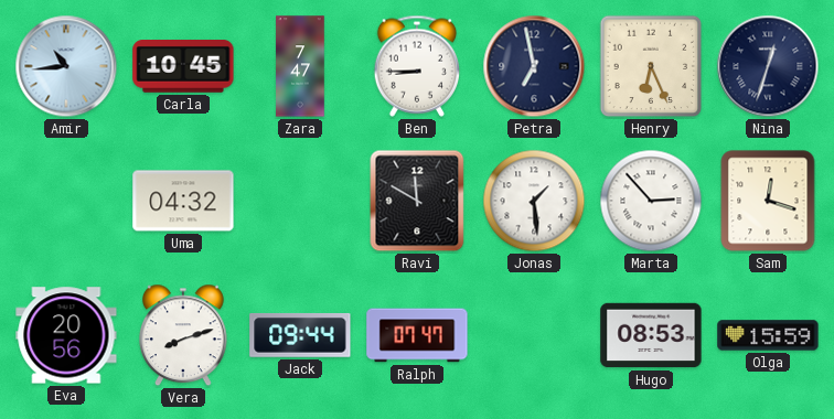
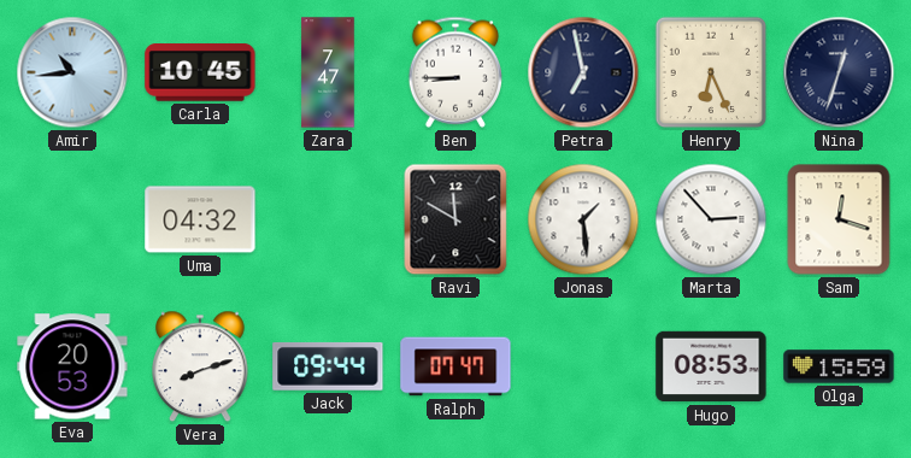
Eva: 20:56 -> 20:53 (72, 366)
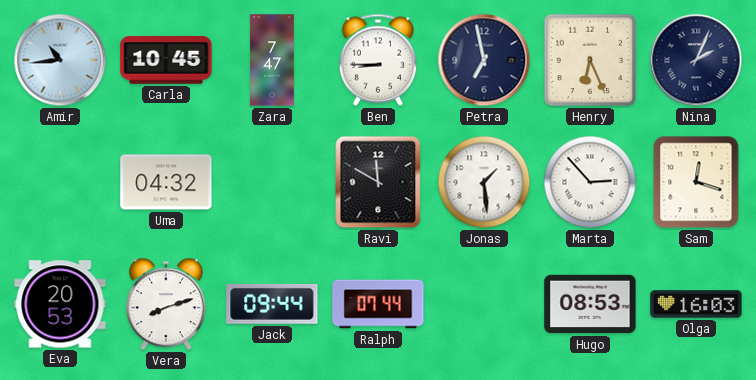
Nina: 12:33 -> 2:04 (696, 60)
Ralph: 07:47 -> 07:44 (378, 304)
Olga: 15:59 -> 16:03 (696, 304)
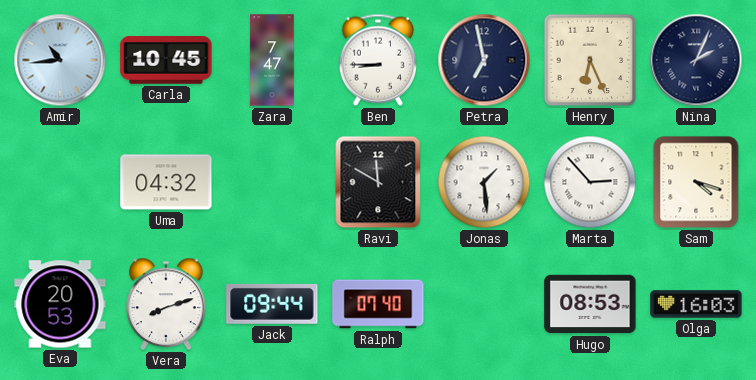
Sam: 12:18 -> 4:18 (696, 182)
Ralph: 07:44 -> 07:40 (378, 304)
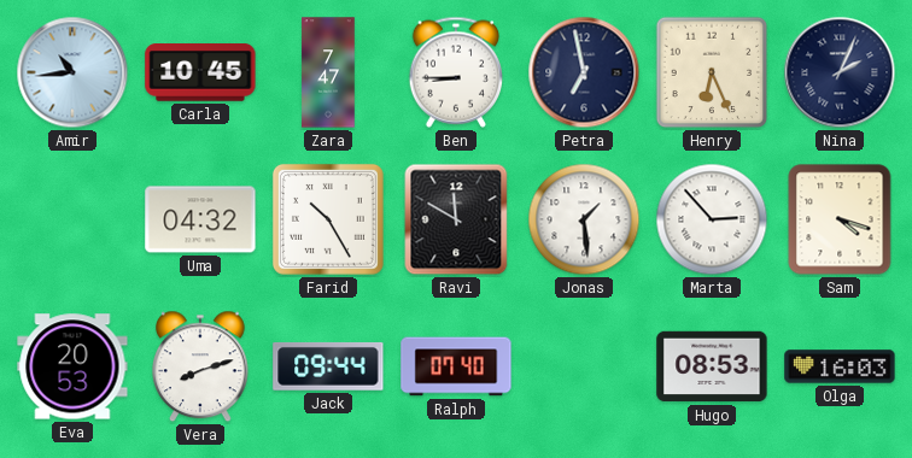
Farid: none -> 10:25 (328, 219)
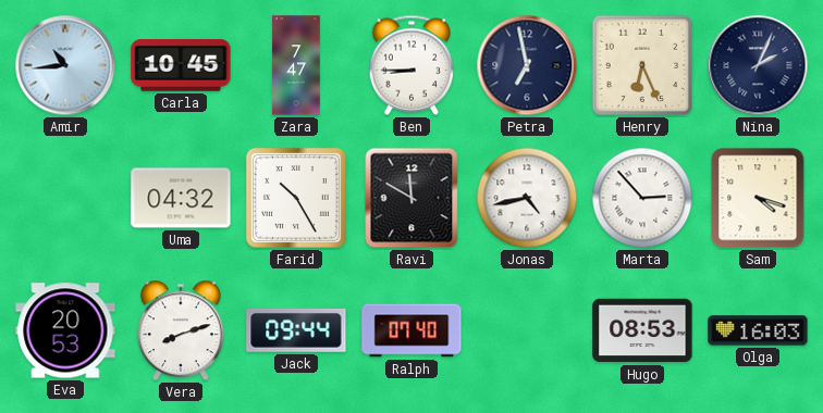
Jonas: 1:29 -> 4:43 (527, 198)
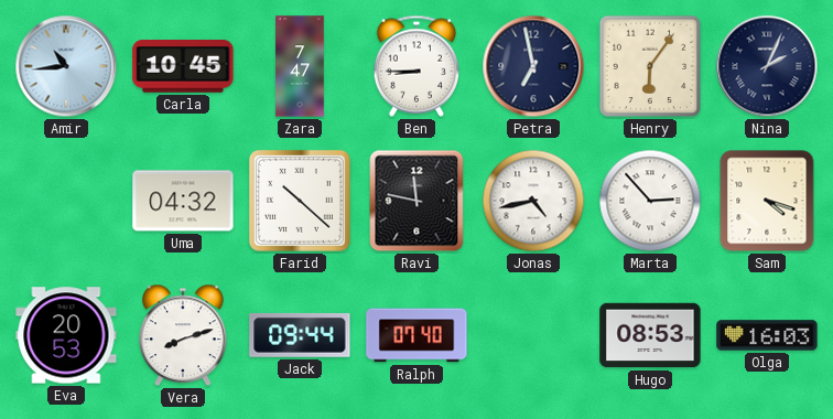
Henry: 6:26 -> 6:06 (650, 66)
Farid: 10:25 -> 10:22 (300, 201)
Ravi: 11:50 -> 11:47 (416, 201)
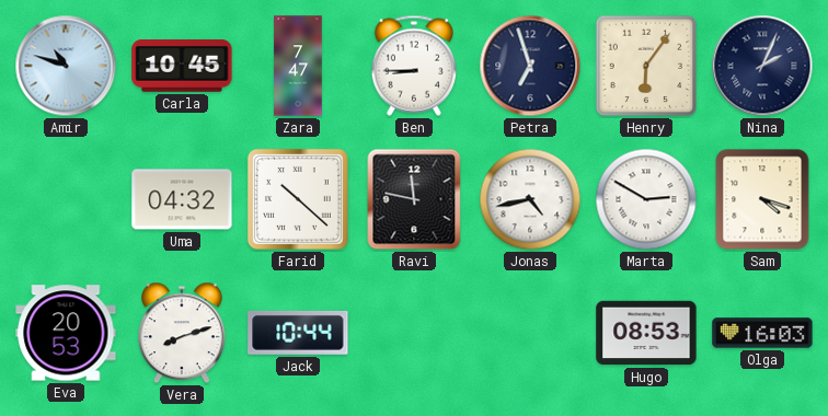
Amir: 10:44 -> 10:48 (66, 66)
Petra: 6:58 -> 6:57 (530, 66)
Marta: 2:53 -> 2:50 (646, 199)
Jack: 09:44 -> 10:44 (298, 333)
Ralph: 07:40 -> none (416, 335)
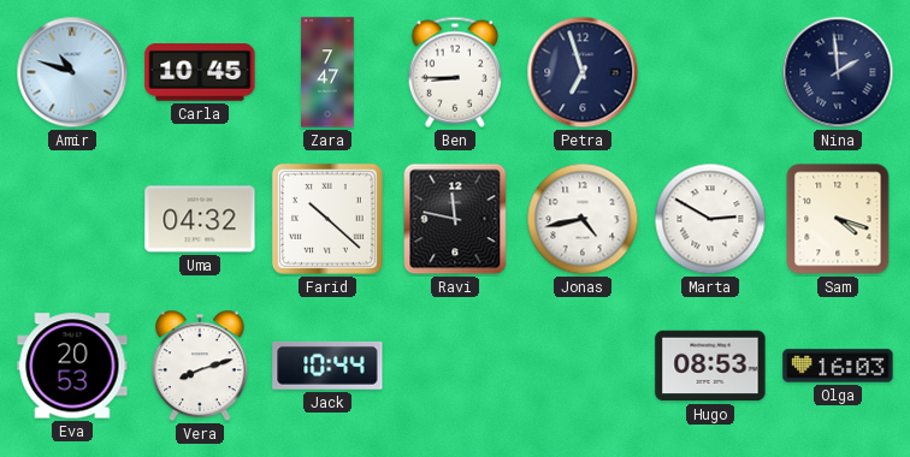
Henry: 6:06 -> none (646, 66)
Nina: 2:04 -> 1:59 (838, 72)
